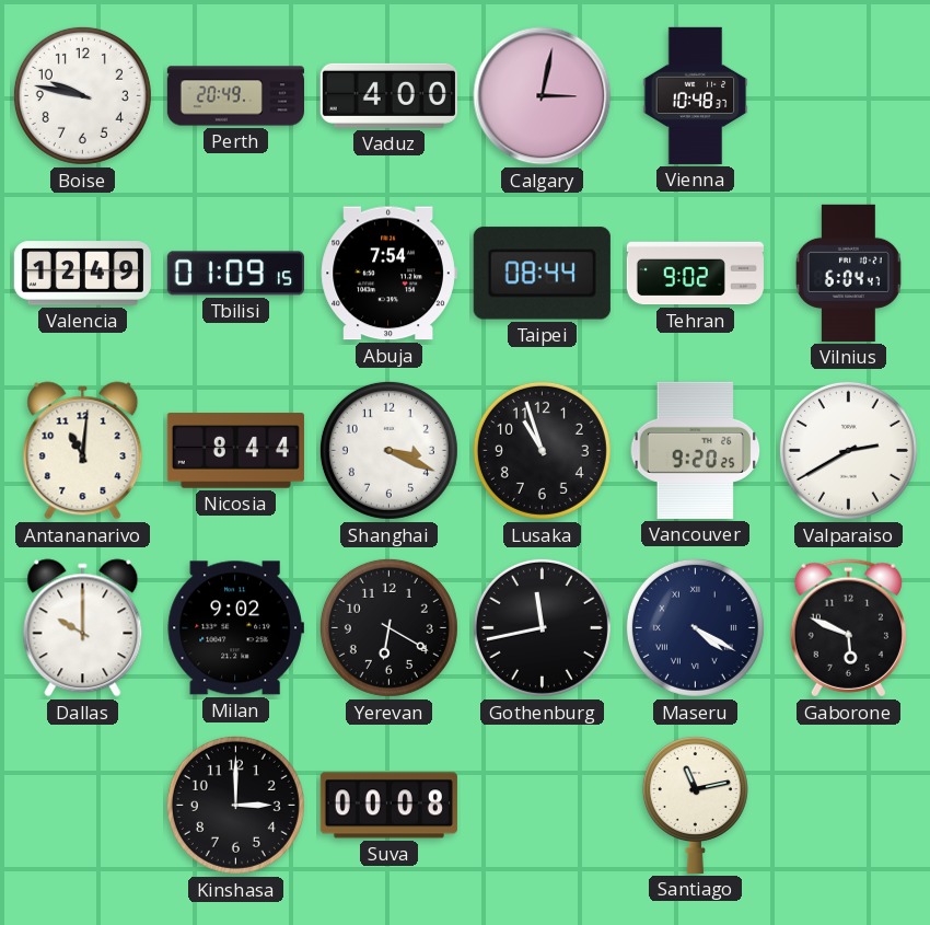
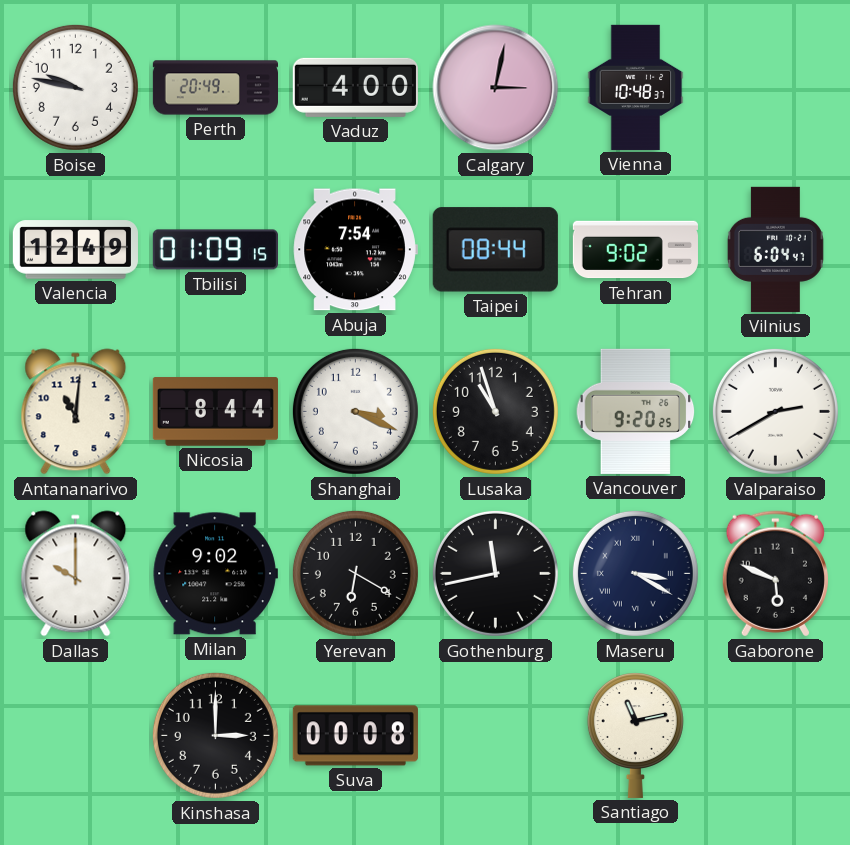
Maseru: 4:20 -> 3:20 (635, 573)
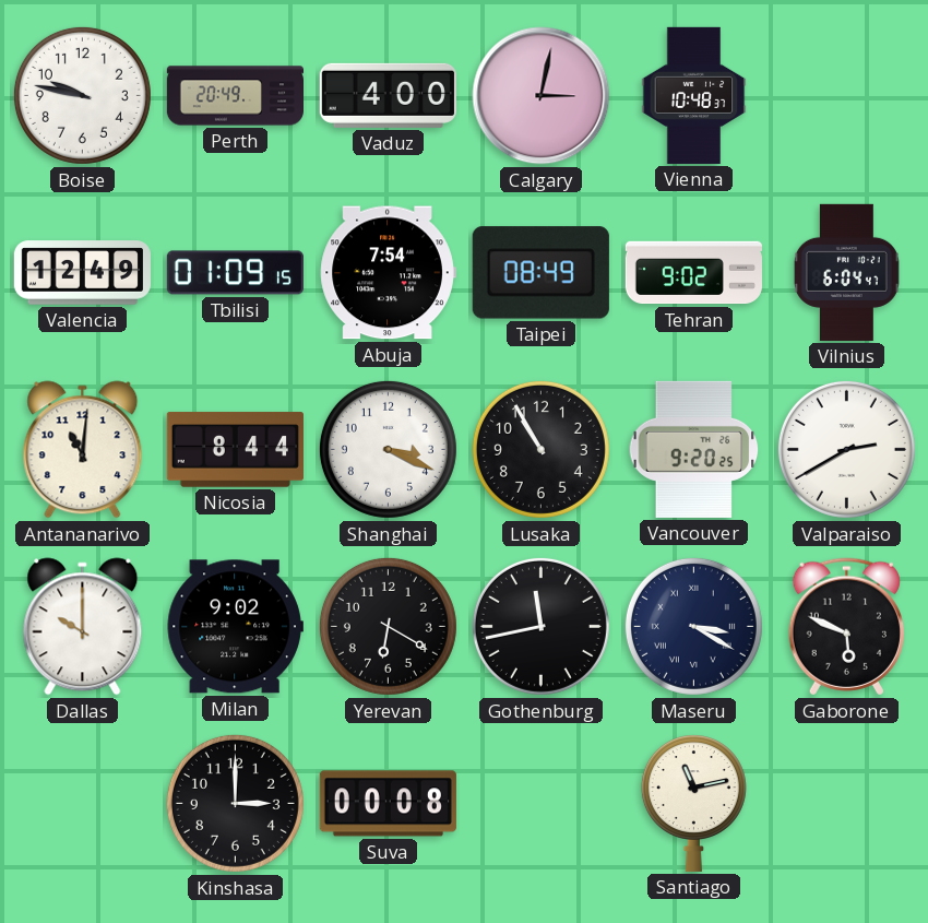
Taipei: 08:44 -> 08:49 (540, 273)
Lusaka: 10:57 -> 10:55 (540, 449)
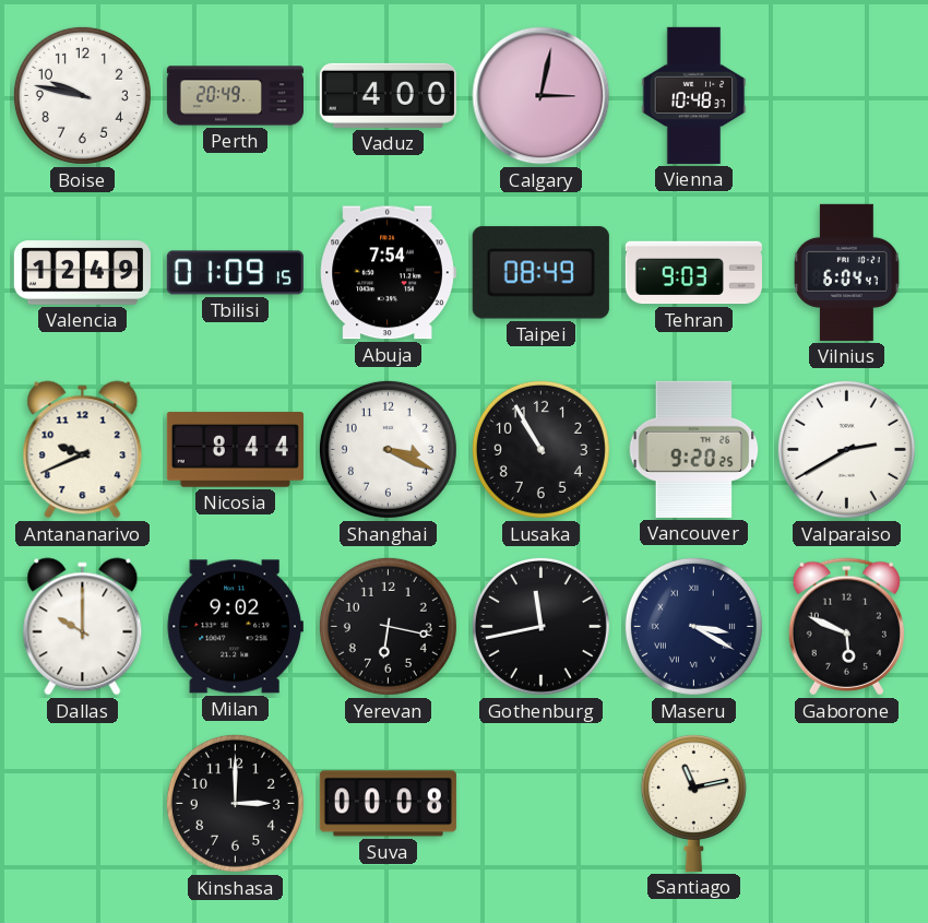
Tehran: 9:02 -> 9:03 (693, 273)
Antananarivo: 11:01 -> 9:41 (83, 450)
Yerevan: 6:20 -> 6:17 (388, 626)
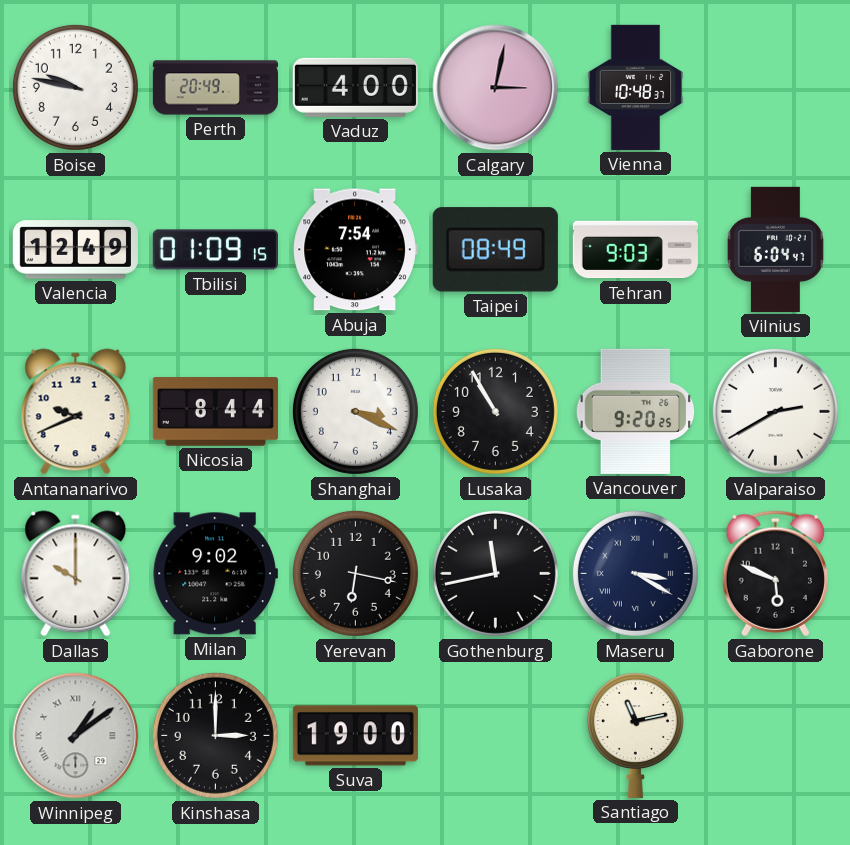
Winnipeg: none -> 1:09 (76, 736)
Suva: 00:08 -> 19:00 (355, 736)
